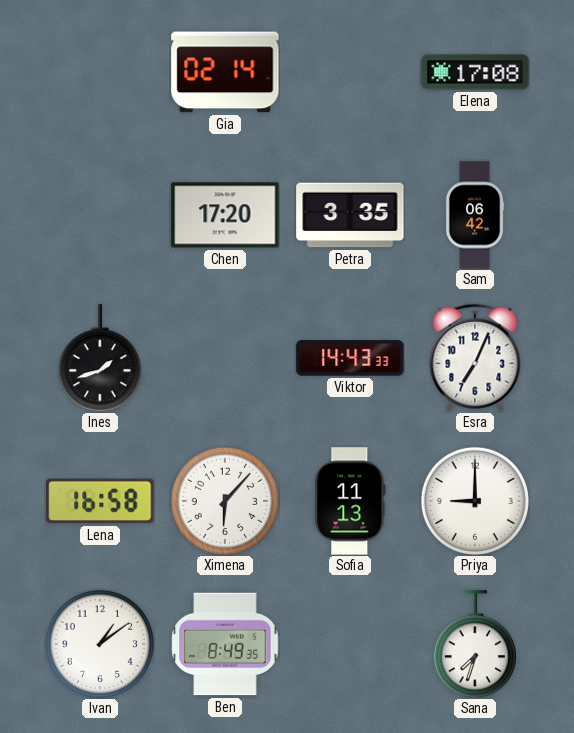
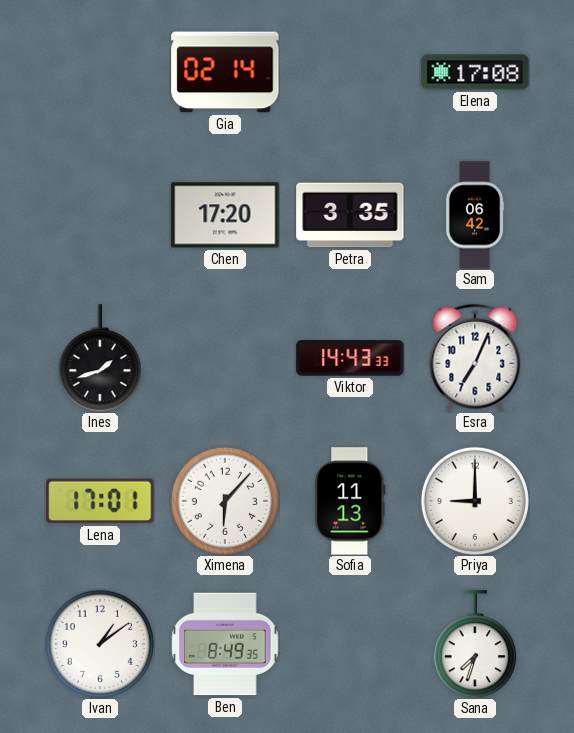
Lena: 16:58 -> 17:01 (100, 501)
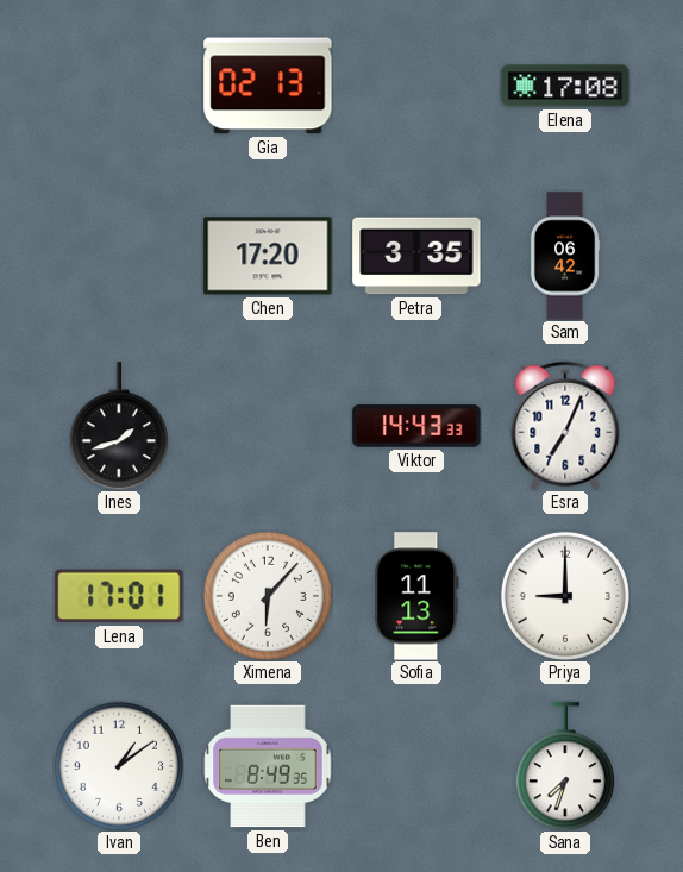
Gia: 02:14 -> 02:13 (268, 86)
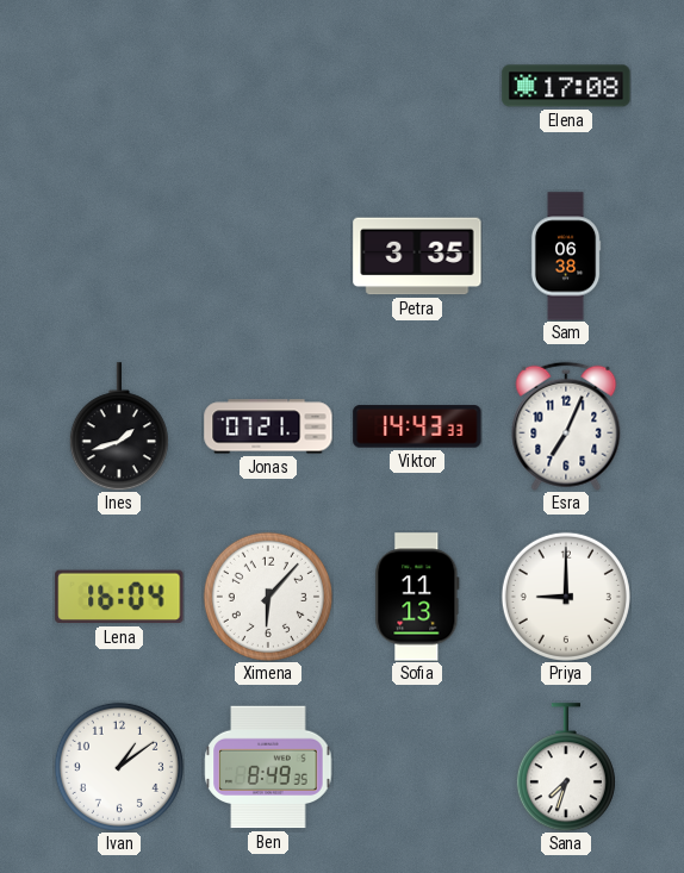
Gia: 02:13 -> none (268, 86)
Chen: 17:20 -> none (268, 256)
Sam: 06:42 -> 06:38 (566, 256)
Jonas: none -> 07:21 (268, 426)
Lena: 17:01 -> 16:04 (119, 597)
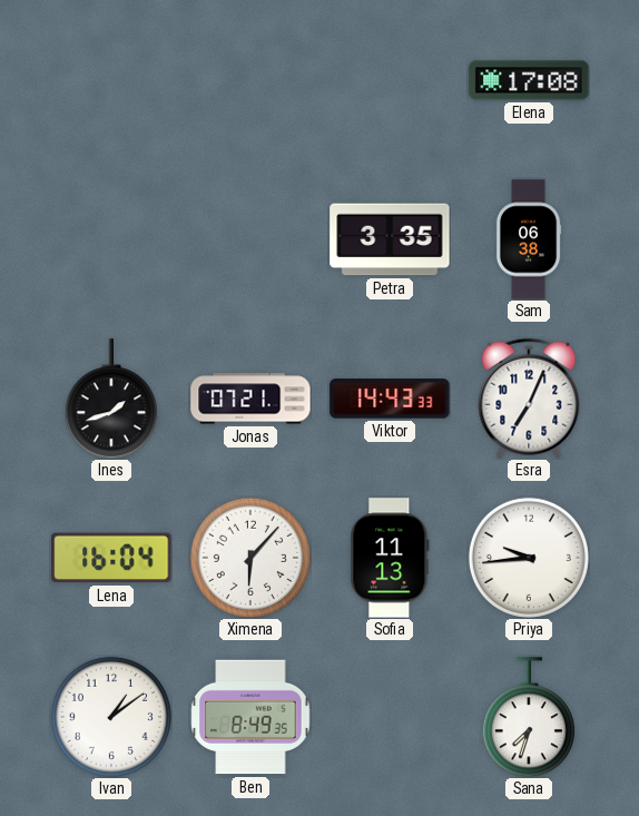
Priya: 9:00 -> 9:44 (529, 558)
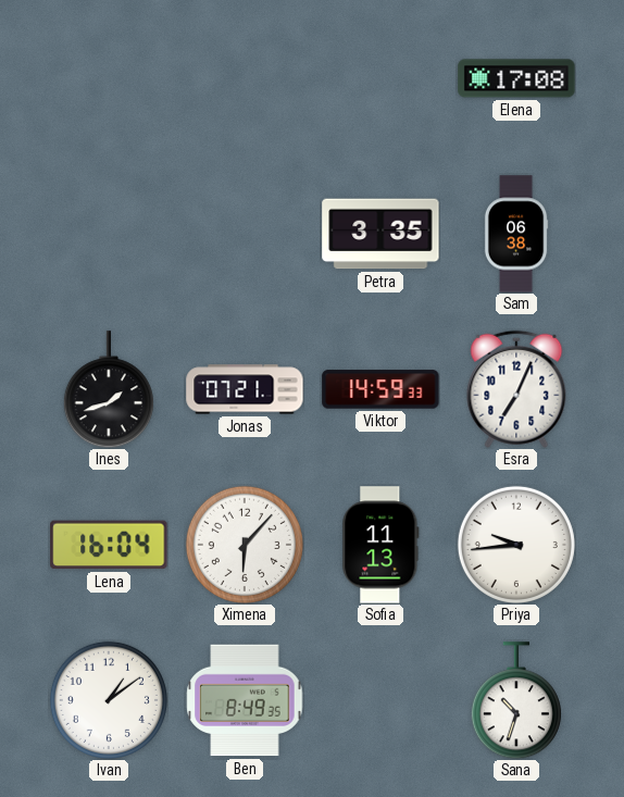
Viktor: 14:43 -> 14:59 (380, 389)
Sana: 7:33 -> 10:33 (516, 700)
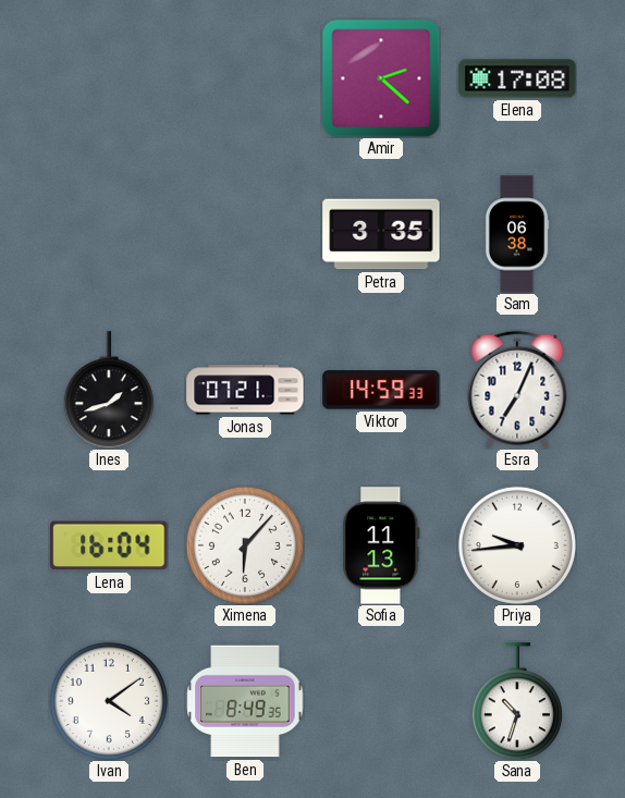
Amir: none -> 2:22 (381, 78)
Ivan: 1:09 -> 4:09 (109, 701)
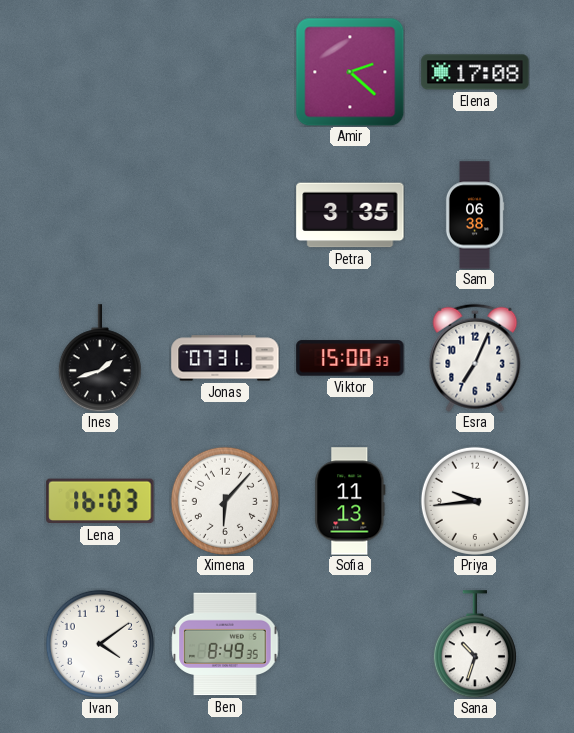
Jonas: 07:21 -> 07:31 (225, 358)
Viktor: 14:59 -> 15:00 (350, 358)
Lena: 16:04 -> 16:03 (100, 501)
